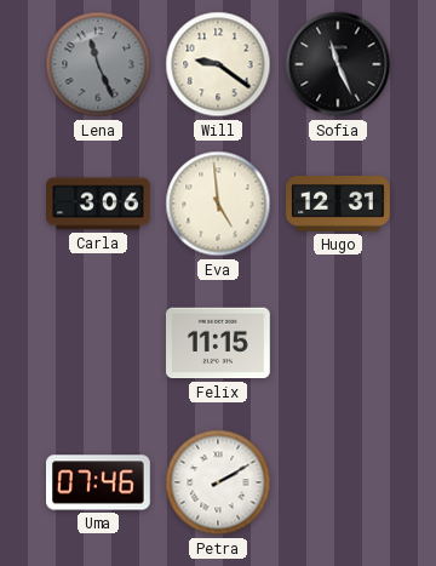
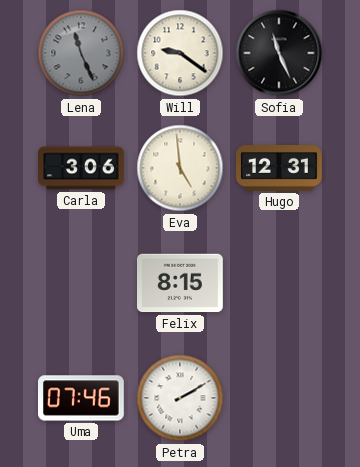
Felix: 11:15 -> 8:15 (181, 283)
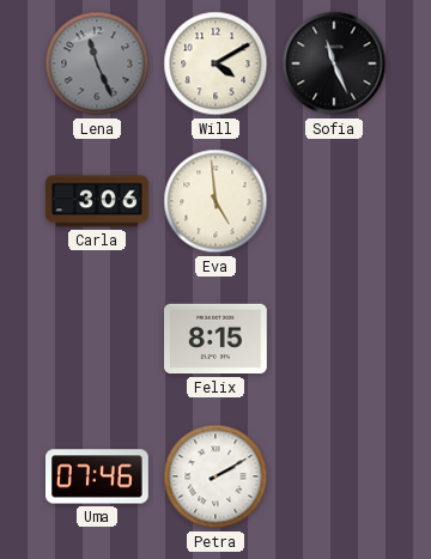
Will: 9:21 -> 4:10 (215, 63)
Hugo: 12:31 -> none (280, 169)
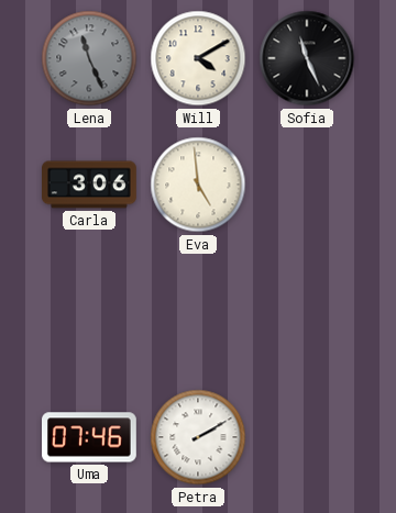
Felix: 8:15 -> none (217, 339)
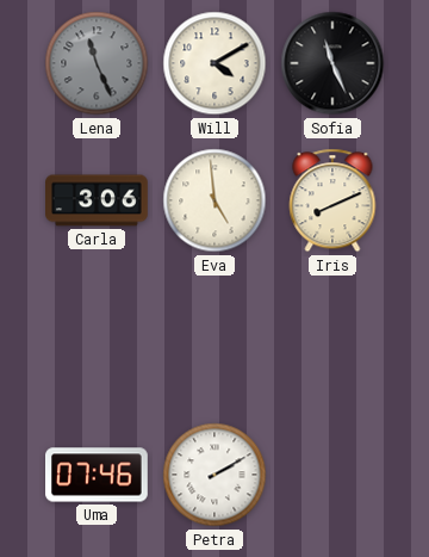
Iris: none -> 8:11 (332, 200)
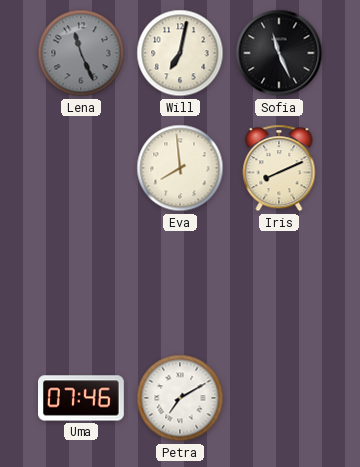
Will: 4:10 -> 7:02 (180, 53)
Carla: 3:06 -> none (98, 200)
Eva: 4:59 -> 7:59 (180, 168)
Petra: 2:10 -> 7:10 (180, 398)
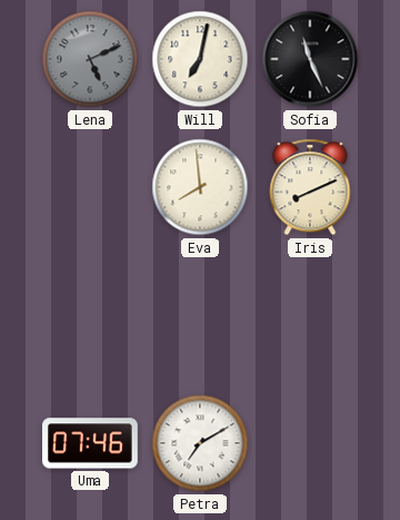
Lena: 11:26 -> 5:11 (90, 59)
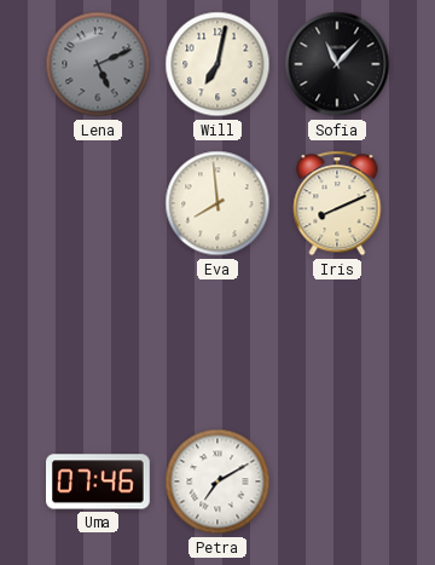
Sofia: 11:26 -> 11:07 (337, 64)
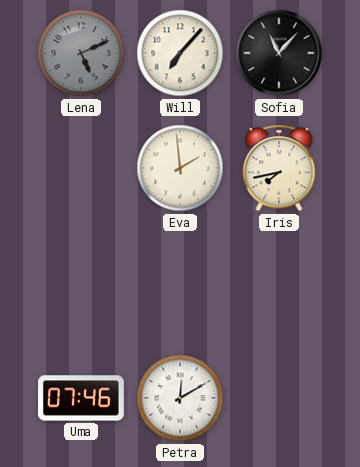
Will: 7:02 -> 7:07 (180, 53)
Eva: 7:59 -> 1:59 (180, 168)
Iris: 8:11 -> 7:43 (279, 168)
Petra: 7:10 -> 12:10 (180, 398)
